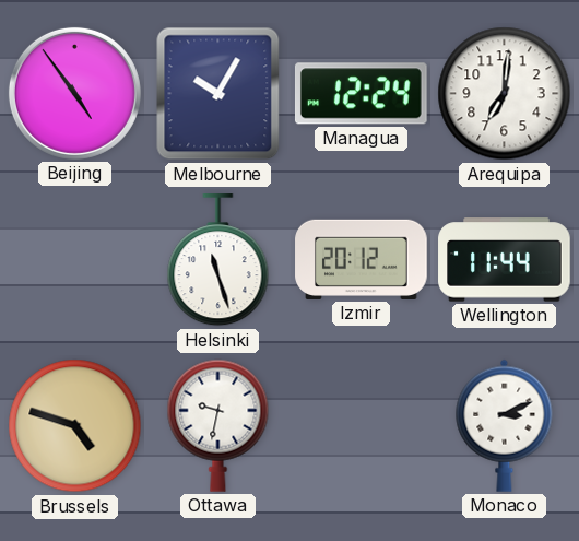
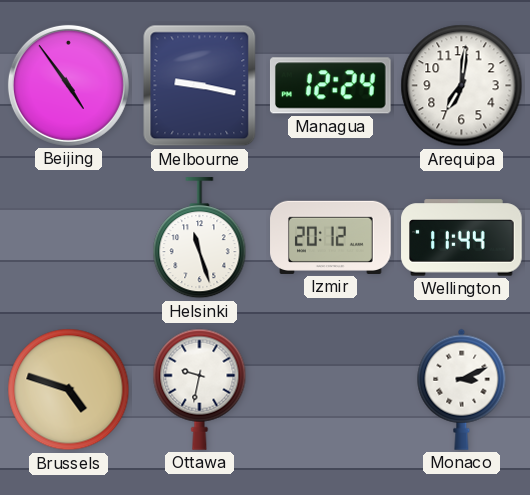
Melbourne: 10:05 -> 9:17 (200, 86)
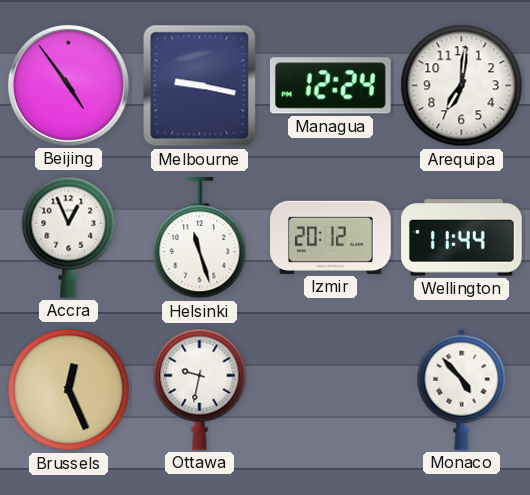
Accra: none -> 12:56 (69, 237)
Brussels: 4:48 -> 12:26 (69, 390)
Monaco: 3:11 -> 4:53 (462, 389)
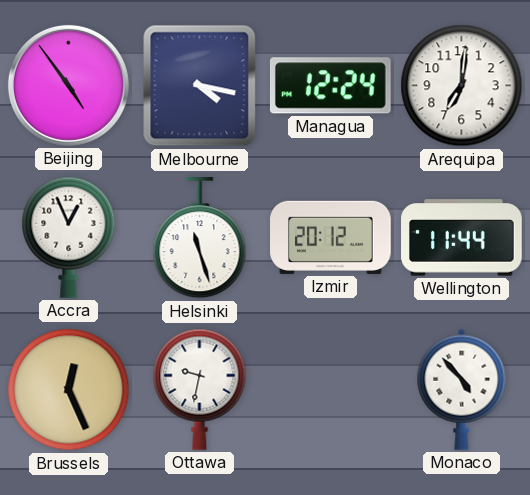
Melbourne: 9:17 -> 4:17 (200, 86)
